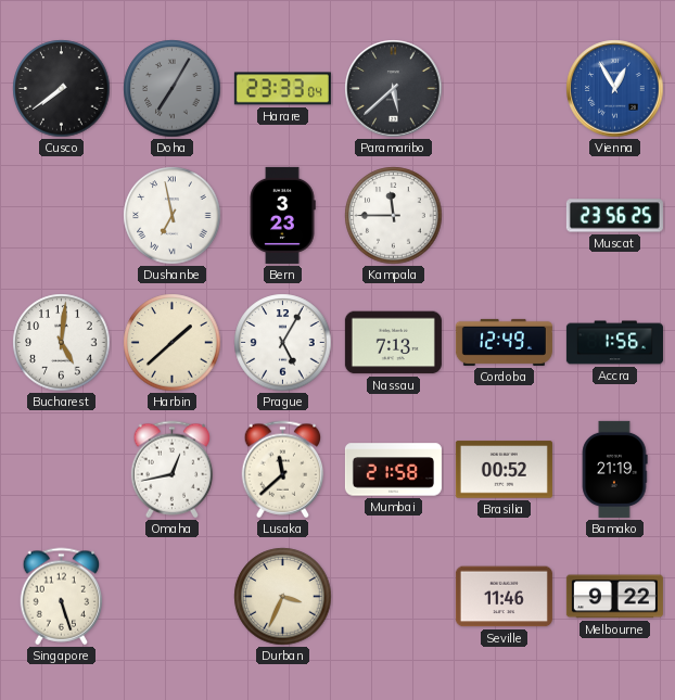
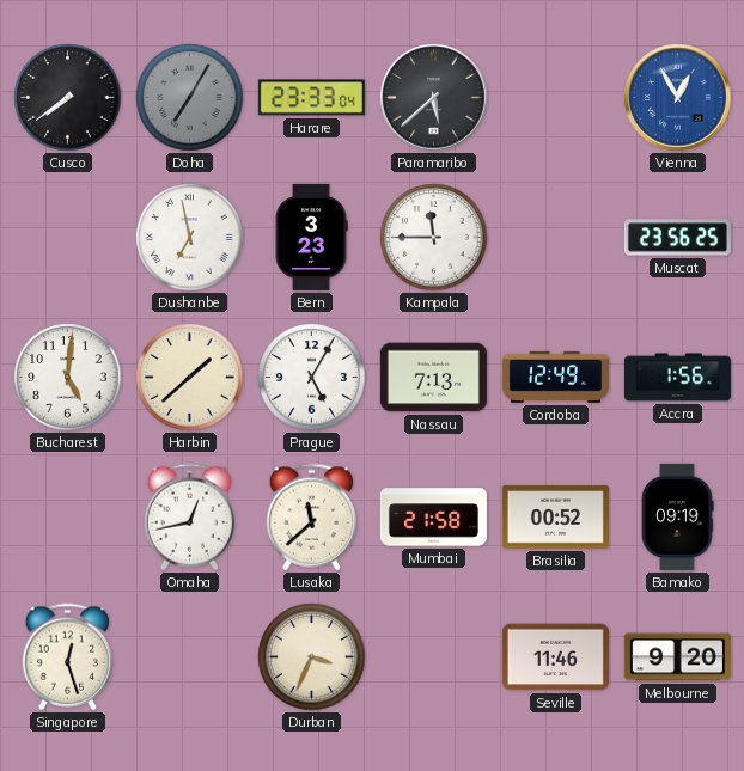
Bamako: 21:19 -> 09:19 (677, 516)
Singapore: 5:27 -> 12:27 (68, 657)
Melbourne: 9:22 -> 9:20 (677, 657)
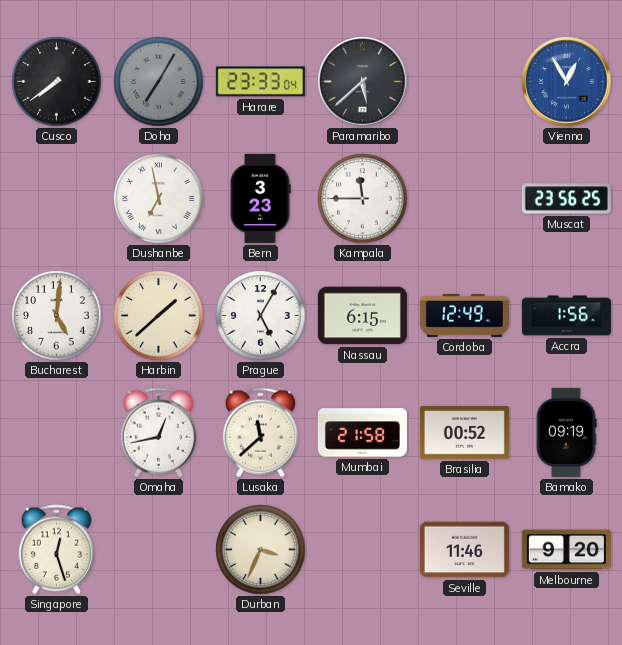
Nassau: 7:13 -> 6:15 (362, 316)
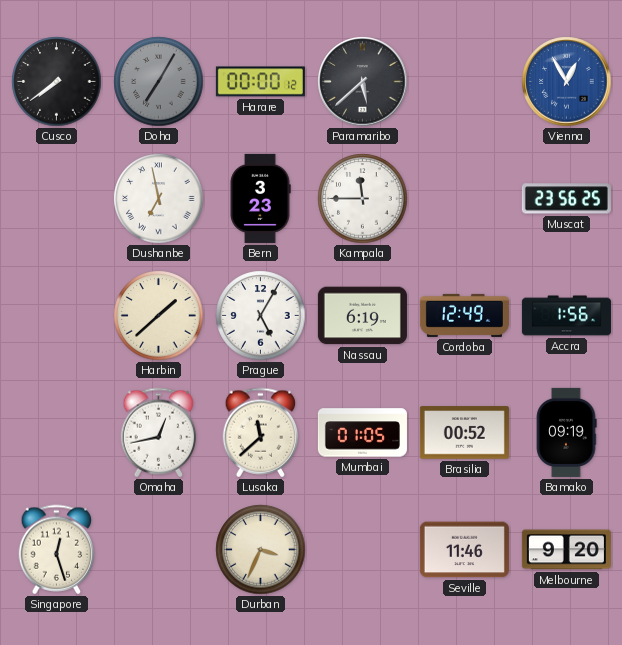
Harare: 23:33 -> 00:00 (260, 82)
Bucharest: 5:01 -> none (57, 316)
Nassau: 6:15 -> 6:19 (362, 316)
Mumbai: 21:58 -> 01:05 (362, 433)
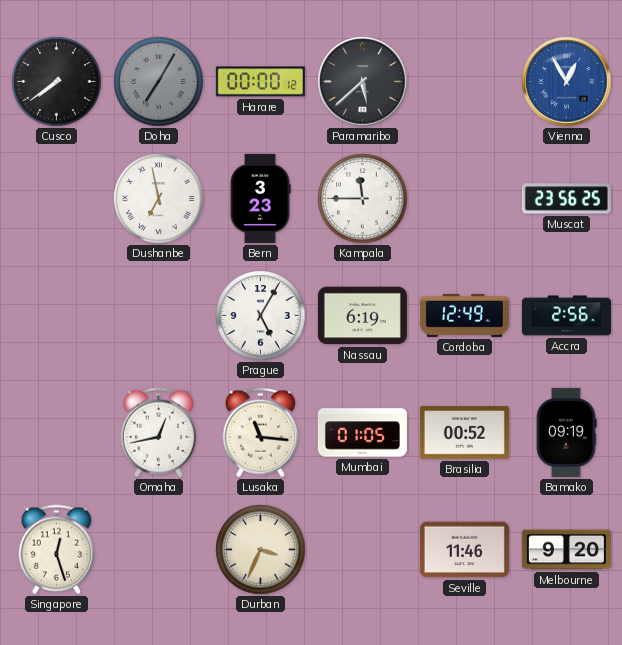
Harbin: 1:38 -> none (159, 316)
Accra: 1:56 -> 2:56 (566, 316)
Lusaka: 11:38 -> 11:16 (261, 433)
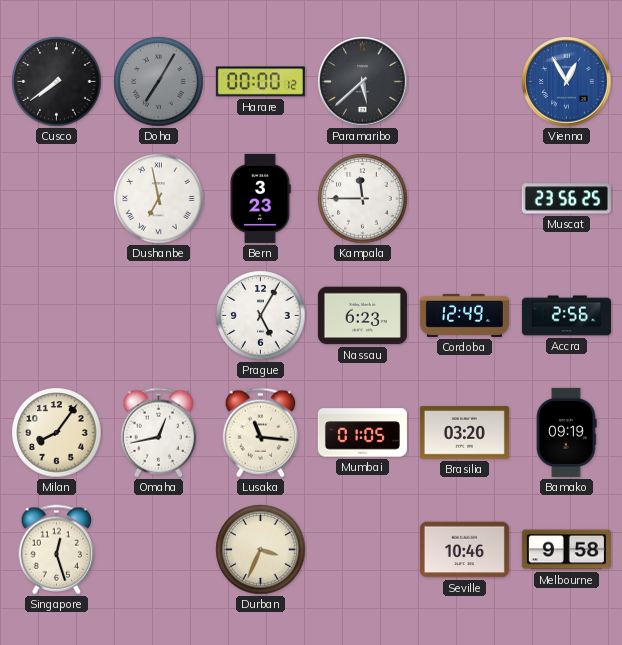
Nassau: 6:19 -> 6:23 (362, 316)
Milan: none -> 8:06 (57, 433)
Brasilia: 00:52 -> 03:20 (464, 433)
Seville: 11:46 -> 10:46 (464, 550)
Melbourne: 9:20 -> 9:58 (566, 550)
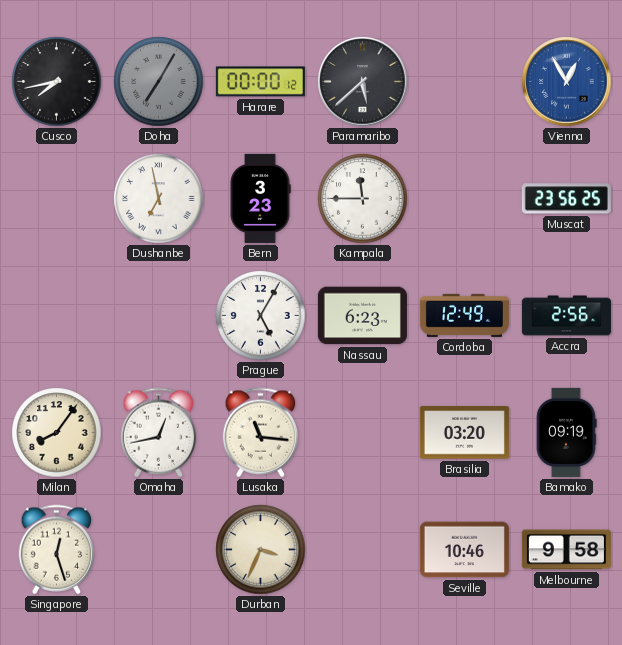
Cusco: 7:39 -> 7:43 (57, 82)
Mumbai: 01:05 -> none (362, 433)
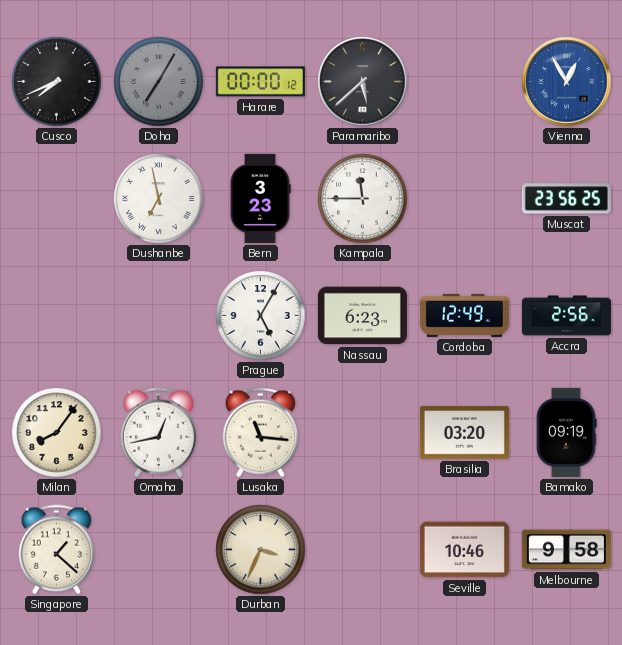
Cusco: 7:43 -> 7:41 (57, 82)
Singapore: 12:27 -> 1:22 (57, 550)
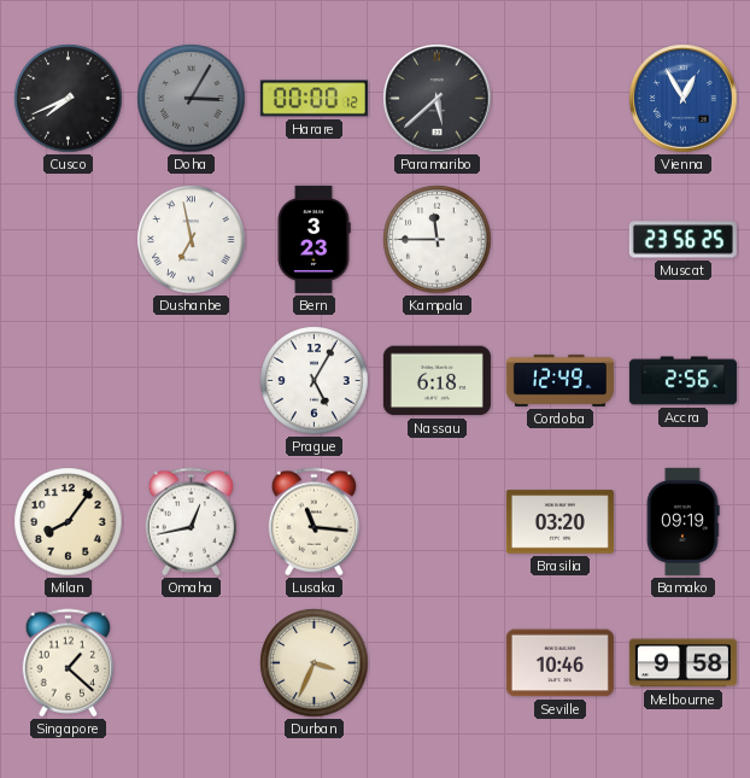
Doha: 7:05 -> 3:05 (192, 99)
Nassau: 6:23 -> 6:18 (436, 381)
